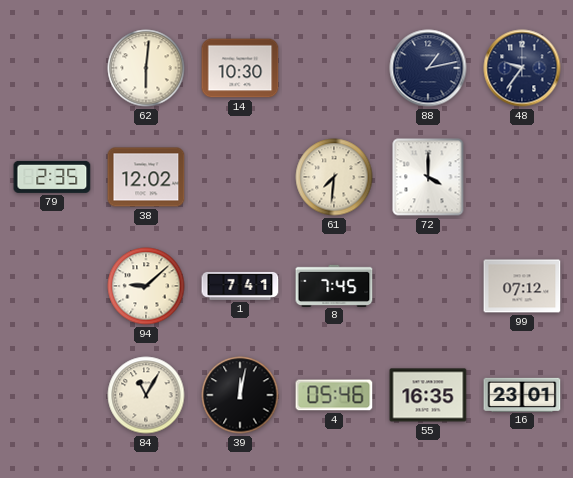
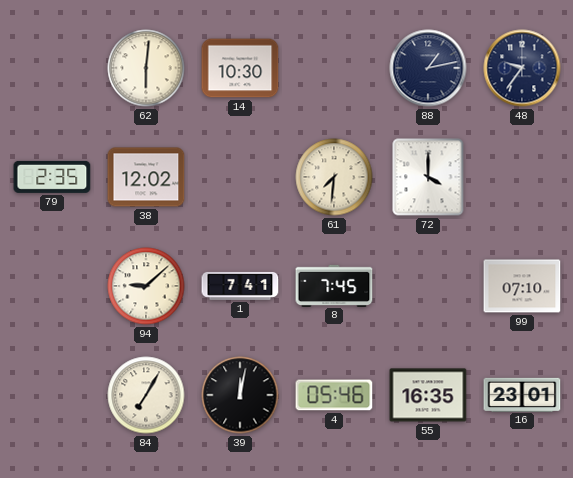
99: 07:12 -> 07:10 (522, 286)
84: 11:05 -> 7:05 (146, 395)
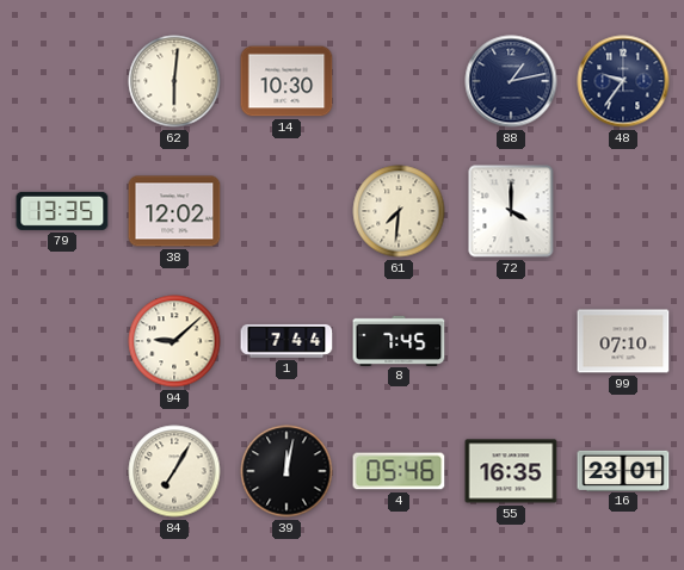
79: 2:35 -> 13:35 (62, 211)
1: 7:41 -> 7:44 (286, 341)
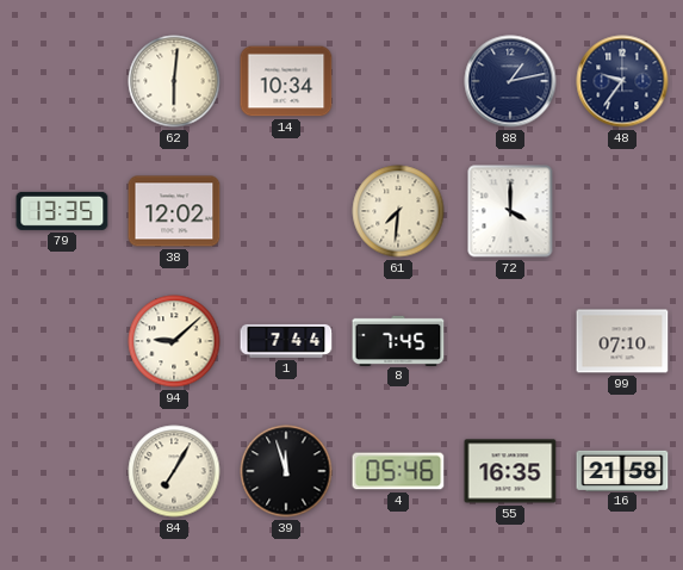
14: 10:30 -> 10:34 (286, 81)
39: 12:02 -> 11:57 (286, 471)
16: 23:01 -> 21:58 (622, 470)
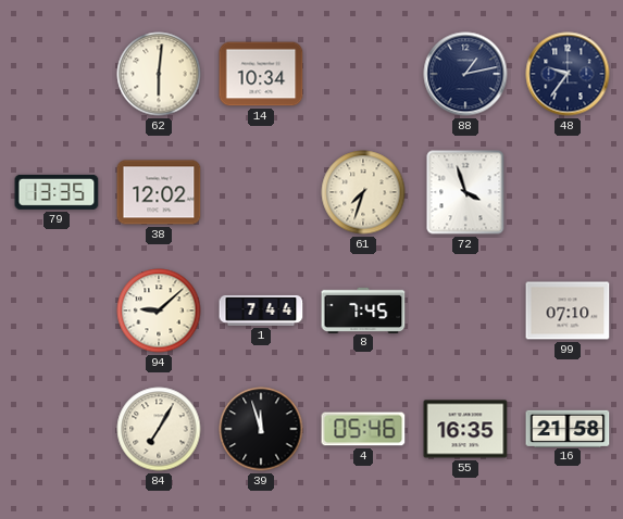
61: 7:31 -> 7:33 (363, 192)
72: 4:00 -> 3:57 (465, 192)
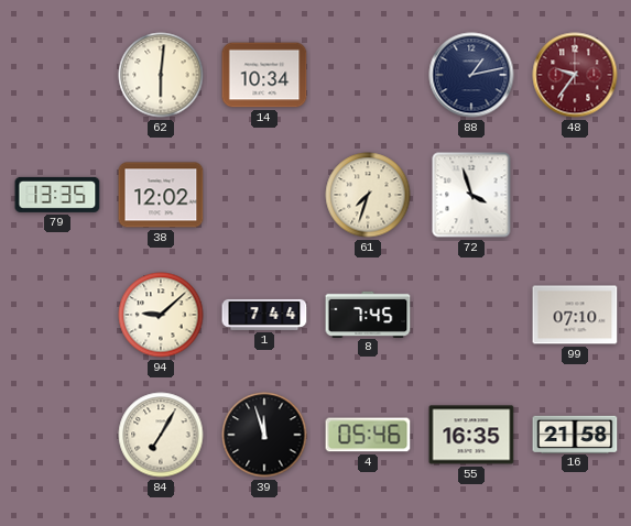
48 dial: navy -> burgundy (575, 75)
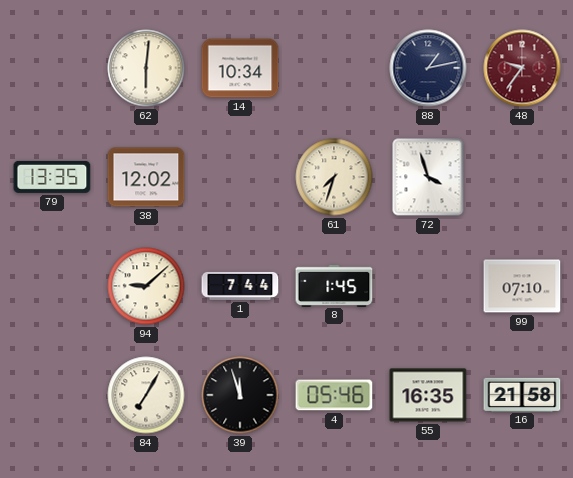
8: 7:45 -> 1:45 (334, 285)
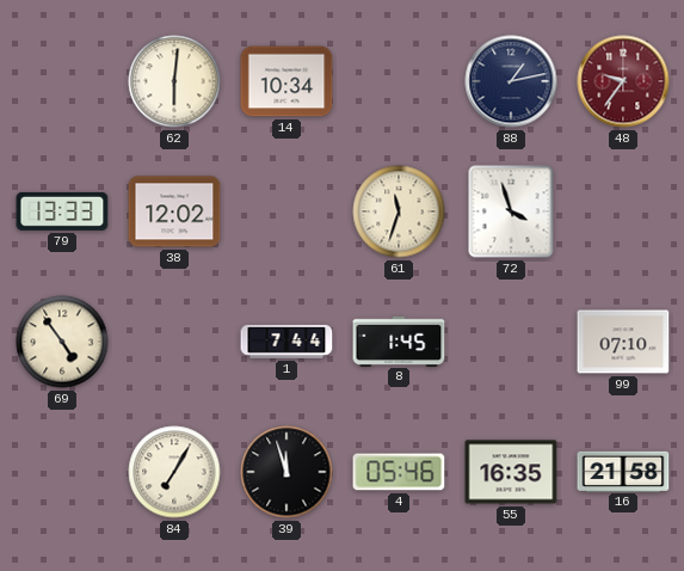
79: 13:35 -> 13:33 (62, 211)
61: 7:33 -> 11:33 (399, 211)
69: none -> 4:54 (62, 342)
94: 9:08 -> none (146, 286)
